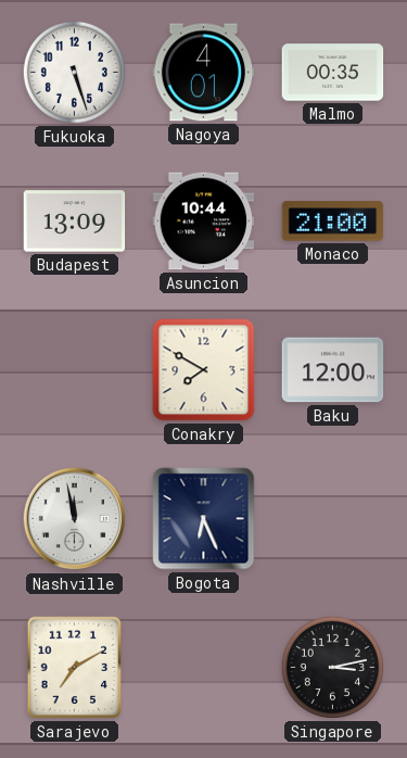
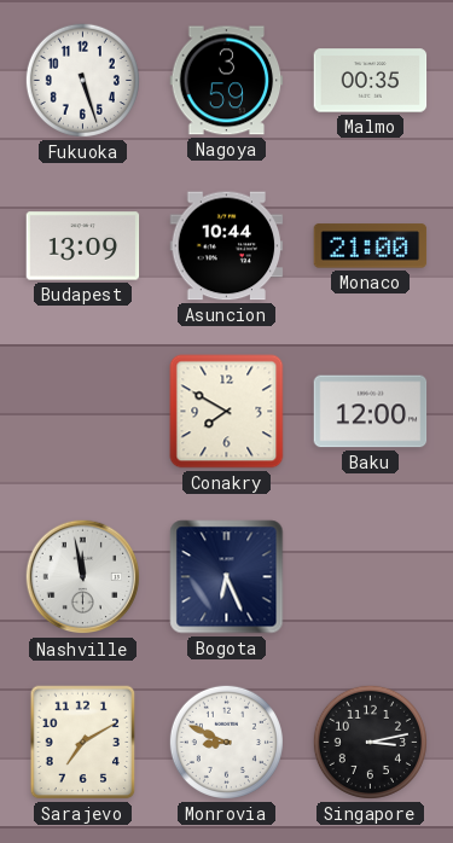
Nagoya: 4:01 -> 3:59 (227, 81)
Monrovia: none -> 8:49 (226, 742)
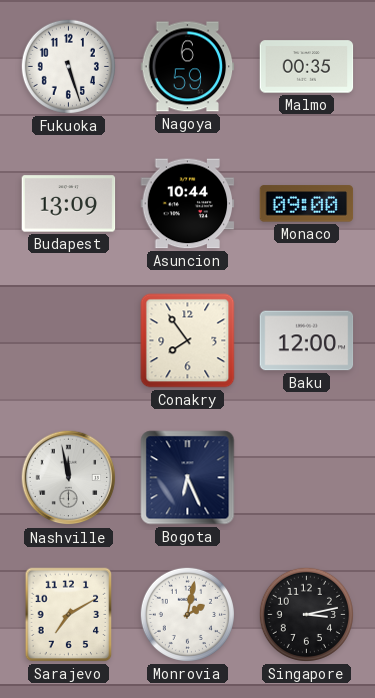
Nagoya: 3:59 -> 6:59 (188, 67)
Monaco: 21:00 -> 09:00 (307, 204)
Conakry: 7:50 -> 7:54 (188, 341)
Monrovia: 8:49 -> 2:02 (187, 614)
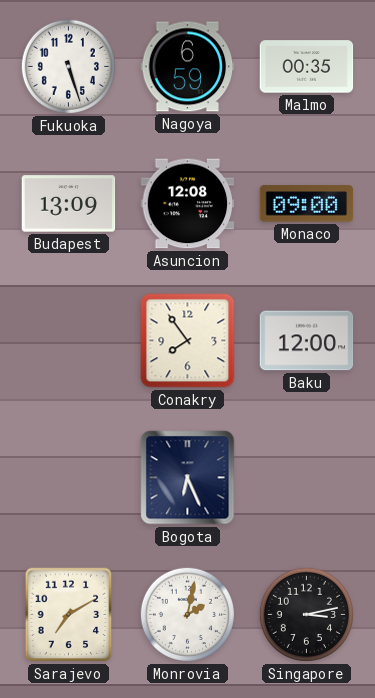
Asuncion: 10:44 -> 12:08 (188, 204)
Nashville: 11:58 -> none (69, 478)
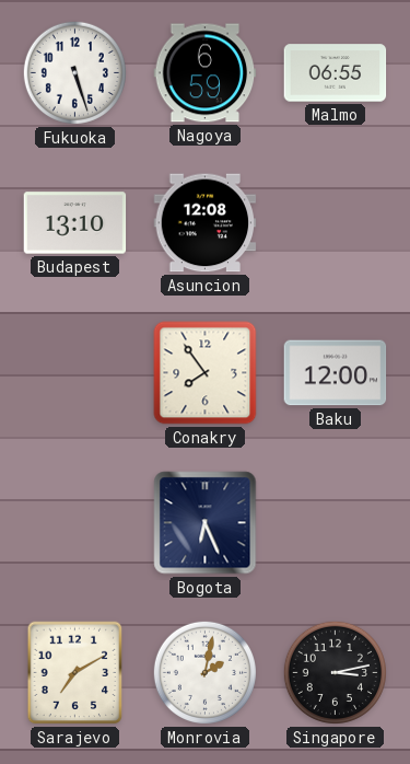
Malmo: 00:35 -> 06:55 (336, 73)
Budapest: 13:09 -> 13:10 (75, 223)
Monaco: 09:00 -> none (307, 204)
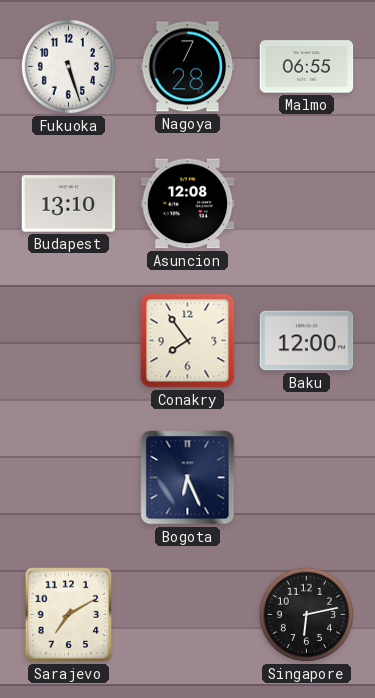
Nagoya: 6:59 -> 7:28 (188, 67)
Monrovia: 2:02 -> none (204, 672)
Singapore: 3:13 -> 6:13 (306, 614)
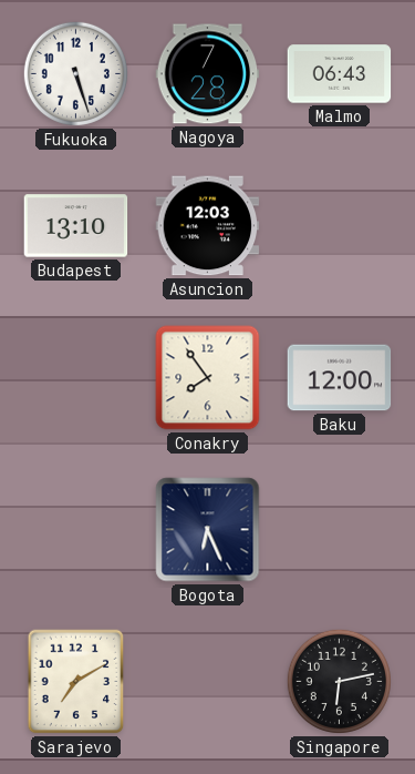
Malmo: 06:55 -> 06:43 (340, 74)
Asuncion: 12:08 -> 12:03 (208, 226)
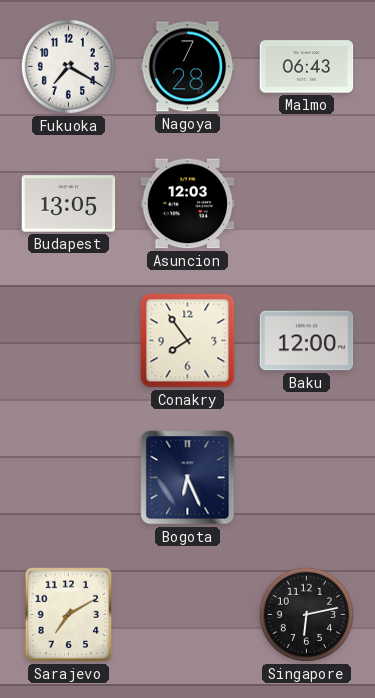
Fukuoka: 5:27 -> 7:20 (68, 66)
Budapest: 13:10 -> 13:05 (69, 204)
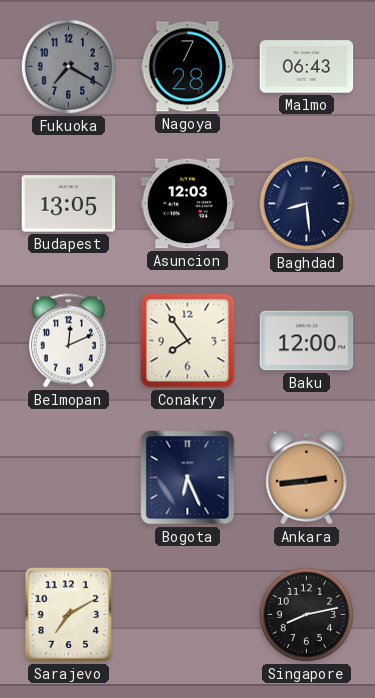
Fukuoka dial: white -> grey (68, 66)
Baghdad: none -> 8:29 (306, 203)
Belmopan: none -> 12:11 (68, 341)
Ankara: none -> 2:44 (307, 478)
Singapore: 6:13 -> 8:13 (306, 614)
